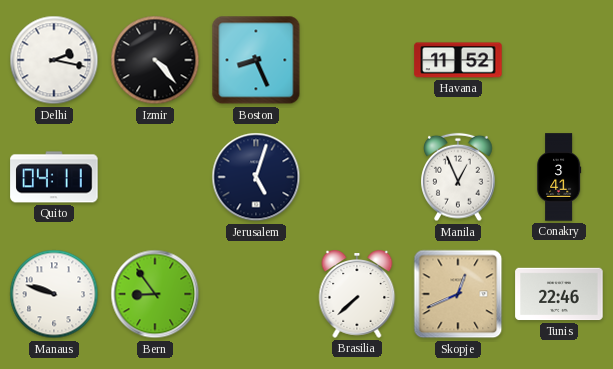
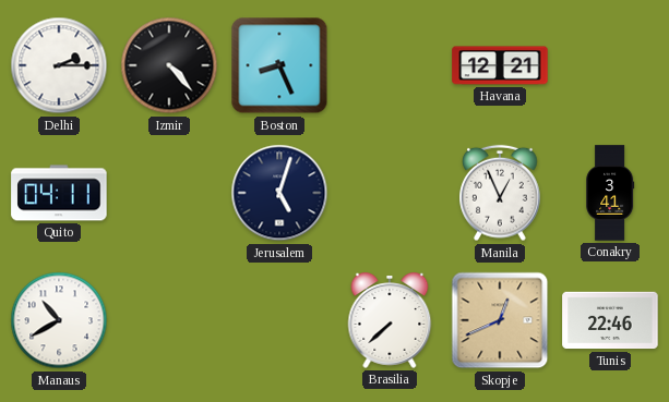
Delhi: 2:17 -> 2:15 (59, 65)
Havana: 11:52 -> 12:21 (500, 65)
Manaus: 9:48 -> 10:40 (59, 320)
Bern: 8:54 -> none (155, 294)
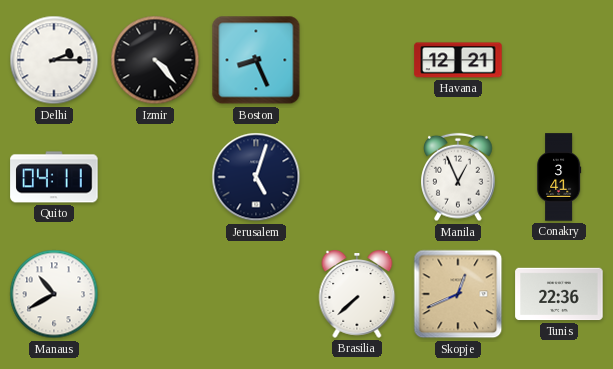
Tunis: 22:46 -> 22:36 (559, 294)
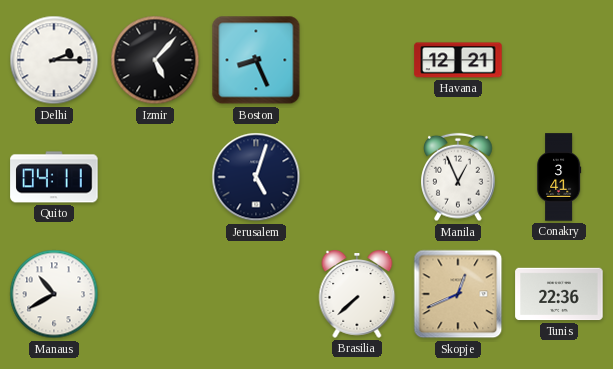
Izmir: 4:23 -> 5:07 (155, 60)
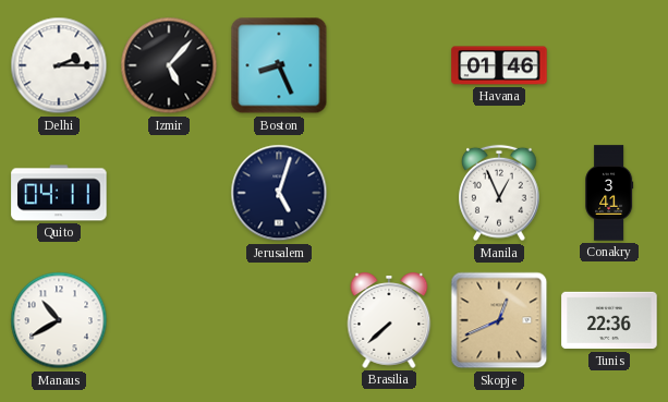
Havana: 12:21 -> 01:46 (499, 65)
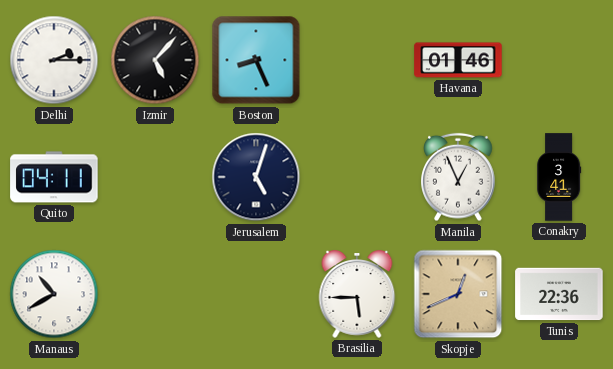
Brasilia: 7:38 -> 5:45 (357, 294)
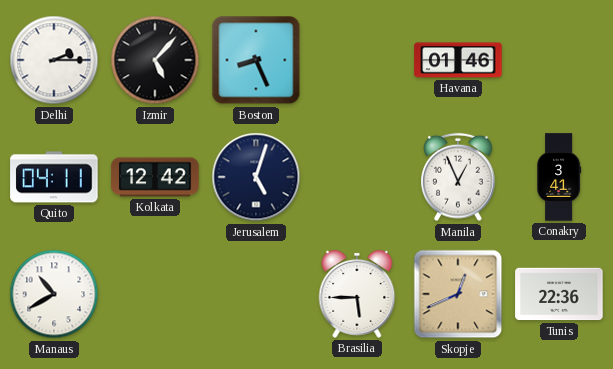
Kolkata: none -> 12:42 (155, 177)
